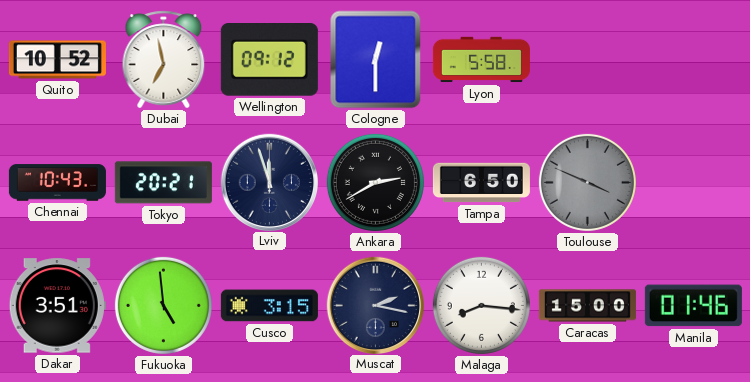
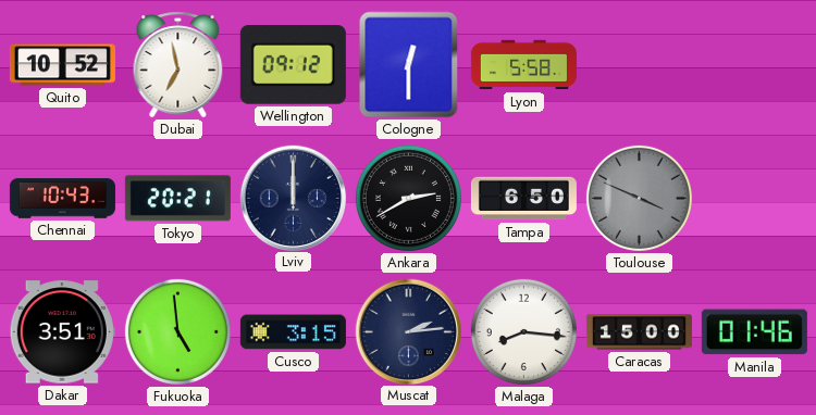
Lviv: 11:57 -> 12:00 (293, 198)
Muscat: 2:17 -> 2:14 (408, 331)
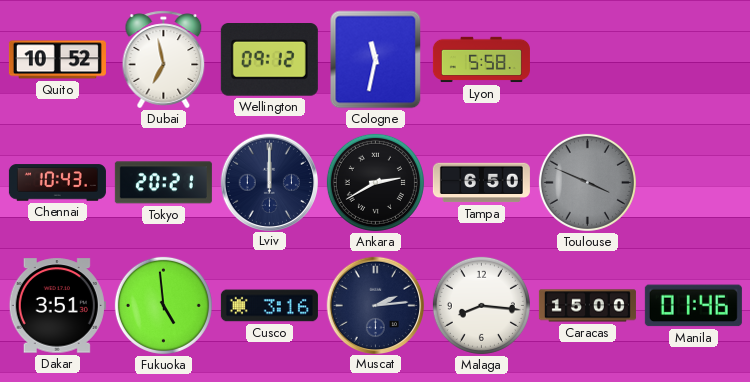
Cologne: 12:30 -> 11:32 (376, 60)
Cusco: 3:15 -> 3:16 (269, 306)
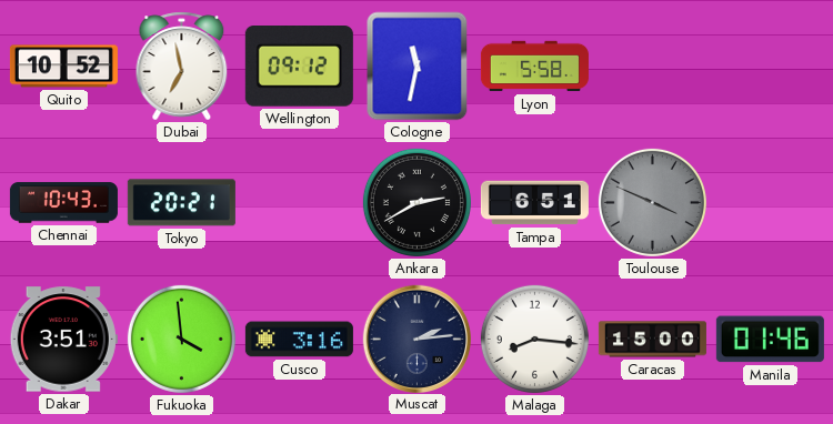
Lviv: 12:00 -> none (269, 182)
Tampa: 6:50 -> 6:51 (534, 203)
Fukuoka: 4:59 -> 3:59 (181, 339)
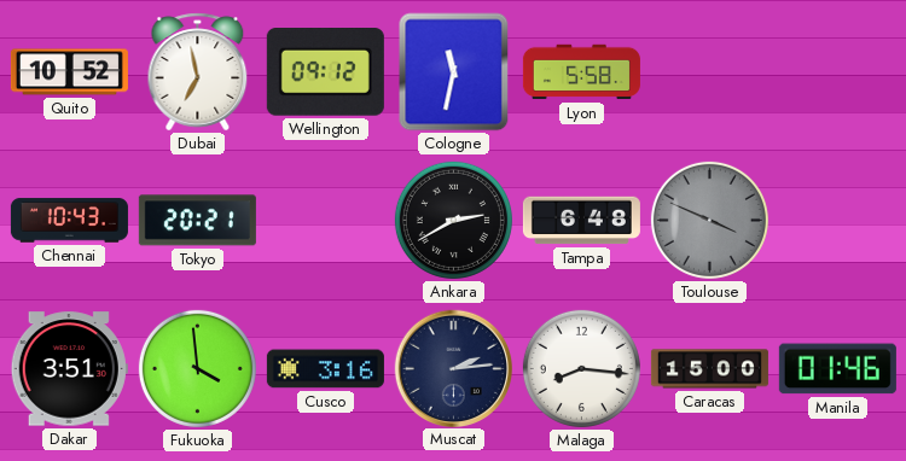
Tampa: 6:51 -> 6:48 (581, 221)
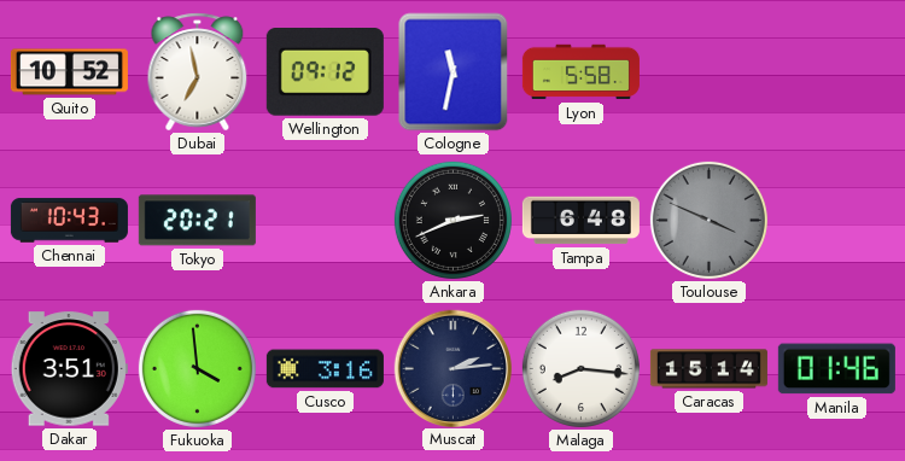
Ankara: 2:40 -> 2:41 (453, 220)
Caracas: 15:00 -> 15:14 (708, 369)
